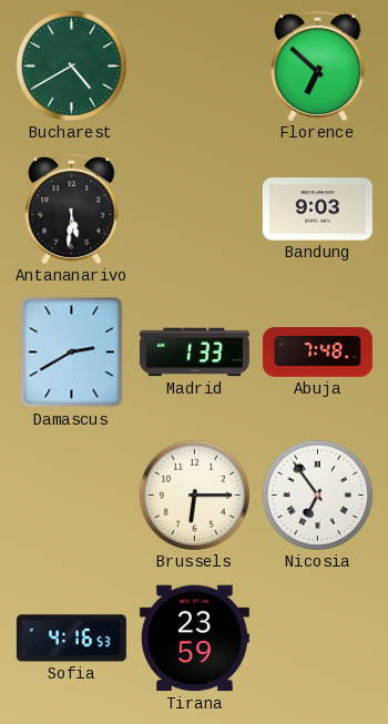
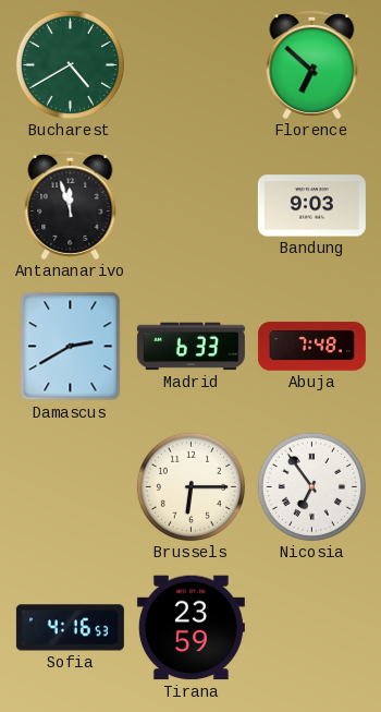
Antananarivo: 5:31 -> 11:57 (71, 205)
Madrid: 1:33 -> 6:33 (190, 347)
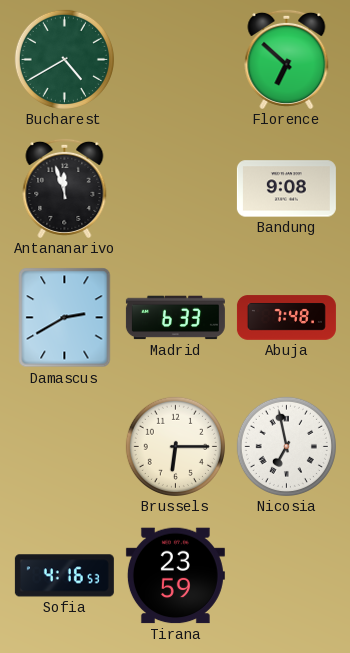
Bandung: 9:03 -> 9:08 (286, 189)
Nicosia: 6:54 -> 6:58 (286, 446)
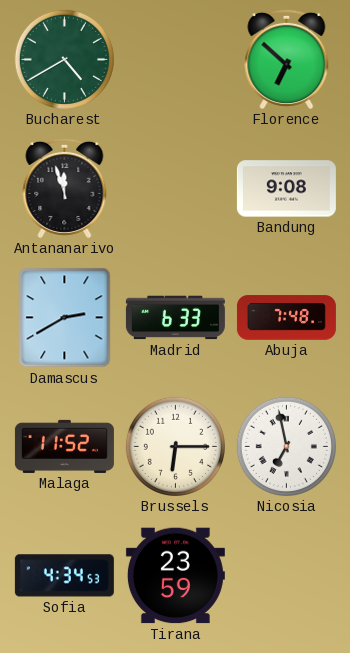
Malaga: none -> 11:52 (64, 446)
Sofia: 4:16 -> 4:34 (64, 576)
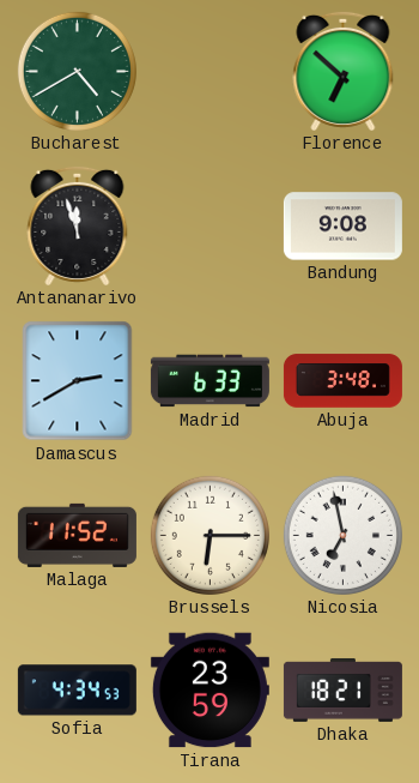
Abuja: 7:48 -> 3:48 (342, 381)
Dhaka: none -> 18:21 (342, 689)
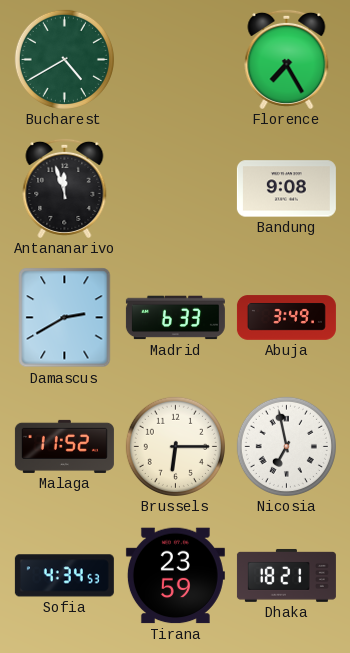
Florence: 6:52 -> 7:25 (287, 59)
Abuja: 3:48 -> 3:49 (286, 318)
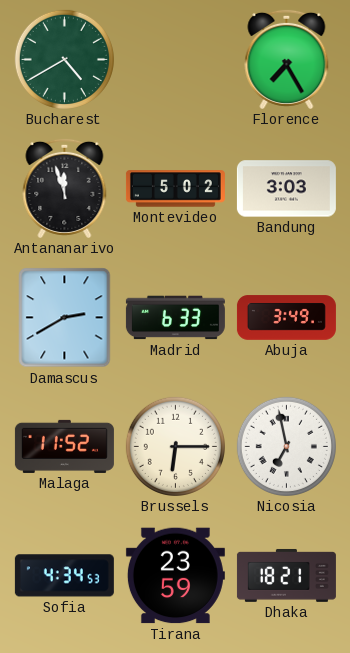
Montevideo: none -> 5:02 (175, 189)
Bandung: 9:08 -> 3:03 (286, 189)
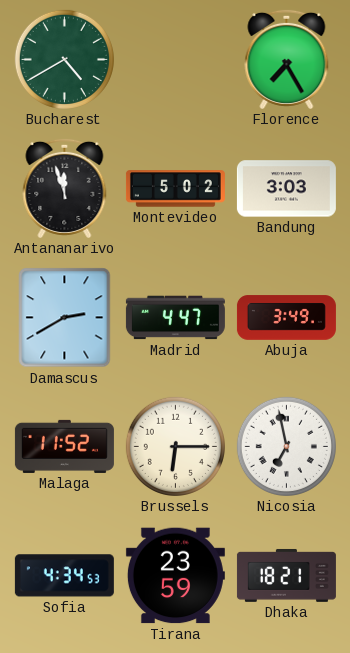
Madrid: 6:33 -> 4:47 (175, 318)
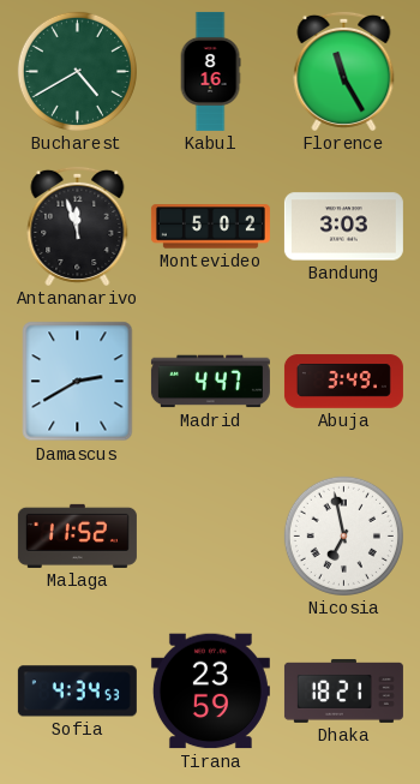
Kabul: none -> 8:16 (210, 71)
Florence: 7:25 -> 11:25 (344, 71)
Brussels: 6:15 -> none (175, 446)
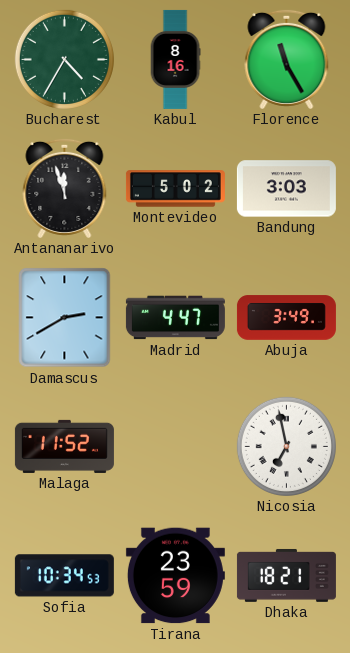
Bucharest: 4:40 -> 4:35 (64, 59)
Sofia: 4:34 -> 10:34 (64, 576)
